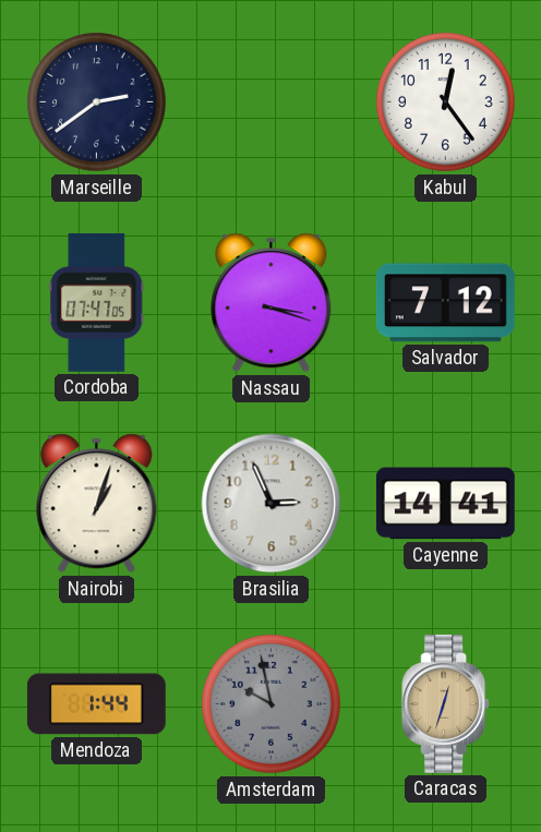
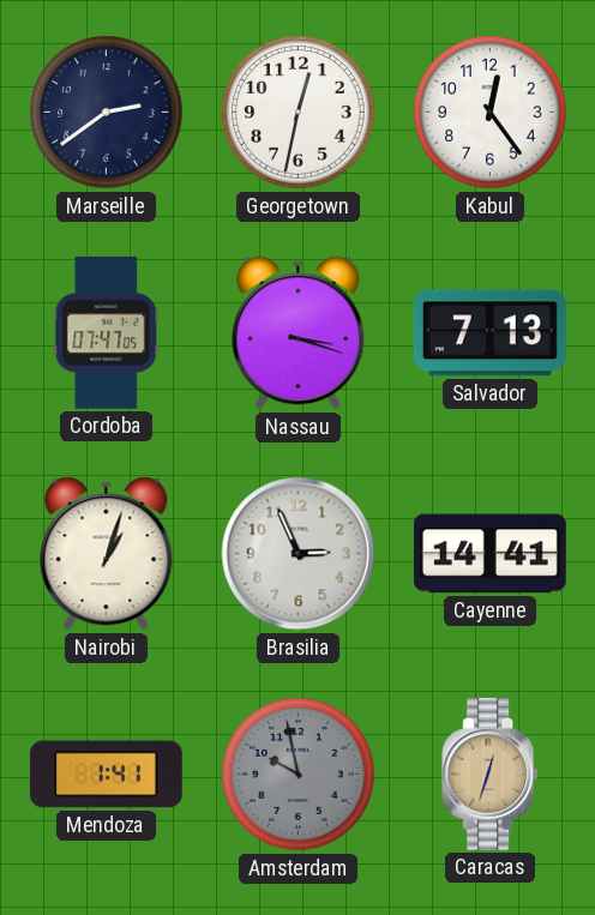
Georgetown: none -> 12:32 (299, 113)
Salvador: 7:12 -> 7:13 (489, 333)
Mendoza: 1:44 -> 1:41 (106, 775)
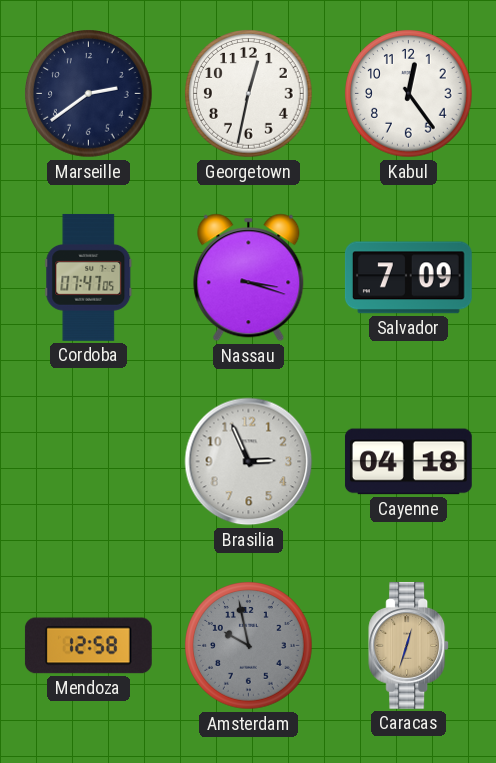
Salvador: 7:13 -> 7:09 (408, 278)
Nairobi: 1:03 -> none (107, 554)
Cayenne: 14:41 -> 04:18 (408, 462)
Mendoza: 1:41 -> 12:58 (88, 646)
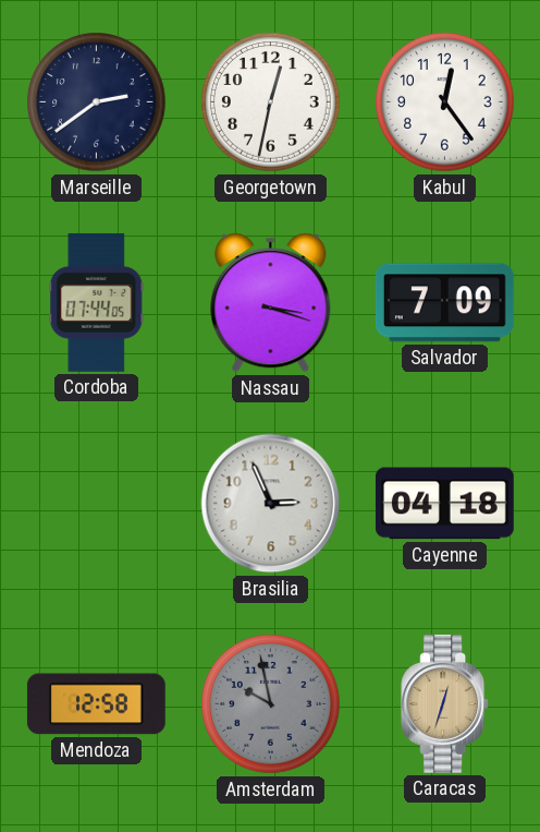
Cordoba: 07:47 -> 07:44 (97, 302)
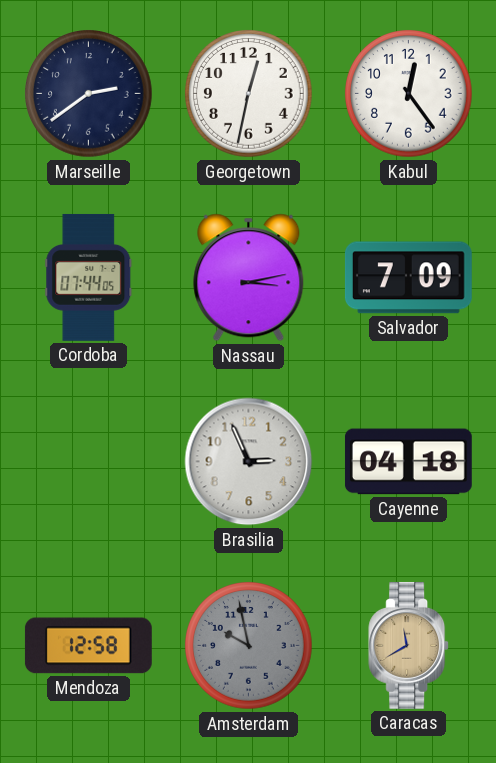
Nassau: 3:18 -> 3:13 (249, 278)
Caracas: 12:33 -> 11:40 (409, 645)
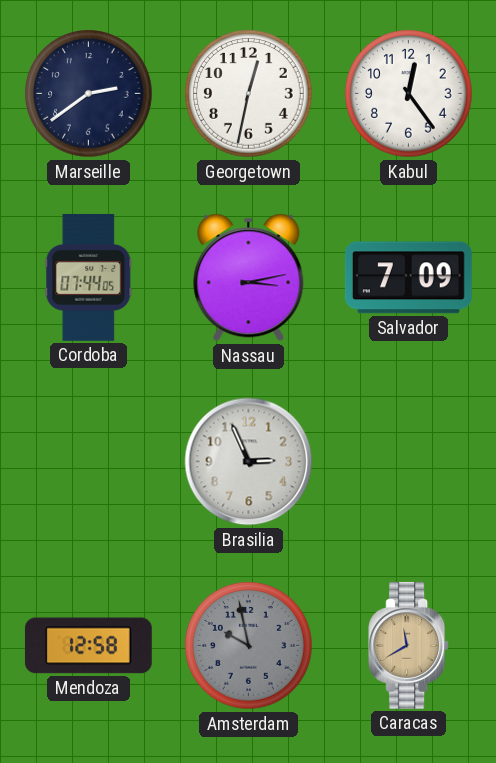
Cayenne: 04:18 -> none (408, 462)
